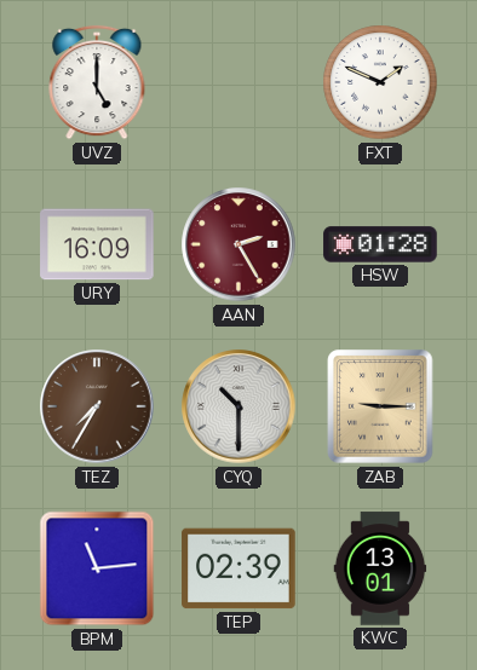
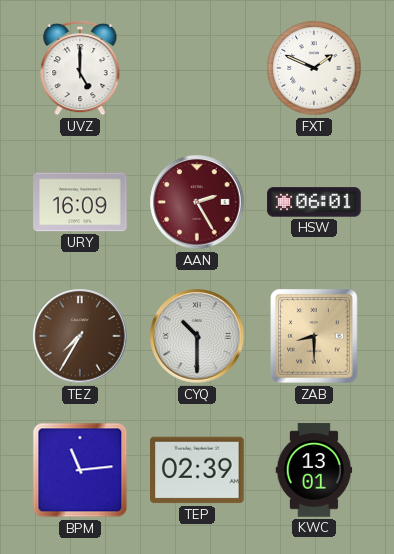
HSW: 01:28 -> 06:01 (314, 202)
ZAB: 9:15 -> 8:30 (314, 336)
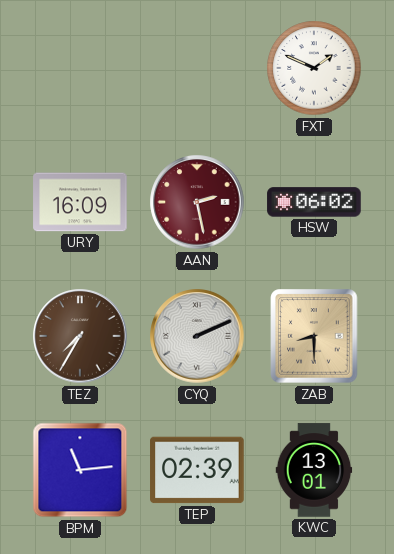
UVZ: 5:00 -> none (80, 68)
AAN: 2:25 -> 2:28 (197, 202)
HSW: 06:01 -> 06:02 (314, 202)
CYQ: 10:30 -> 2:11 (197, 336)
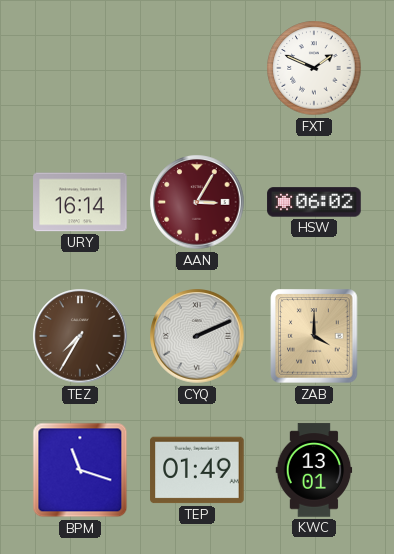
URY: 16:09 -> 16:14 (80, 202)
AAN: 2:28 -> 3:05 (197, 202)
ZAB: 8:30 -> 4:00 (314, 336)
BPM: 11:14 -> 11:18 (80, 470)
TEP: 02:39 -> 01:49 (197, 470)
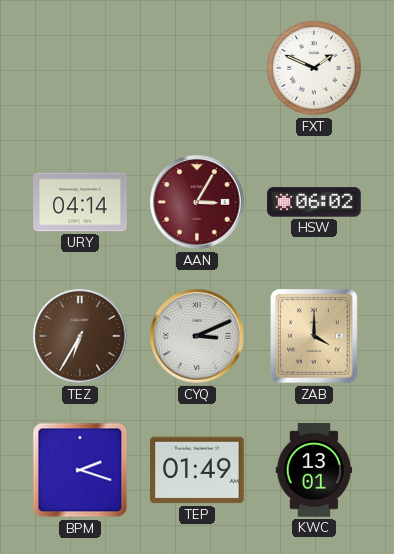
URY: 16:14 -> 04:14 (80, 202)
TEZ: 7:35 -> 6:35 (80, 336)
CYQ: 2:11 -> 3:11 (197, 336)
BPM: 11:18 -> 2:18 (80, 470)
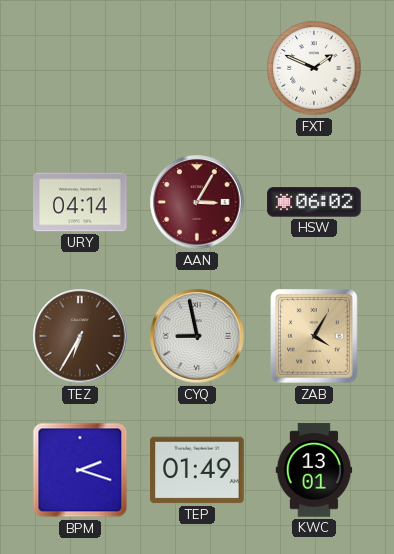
CYQ: 3:11 -> 8:58 (197, 336)
ZAB: 4:00 -> 4:05 (314, 336)
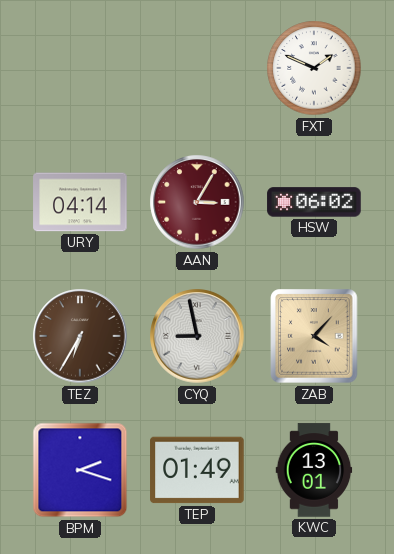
ZAB: 4:05 -> 4:07 (314, 336)
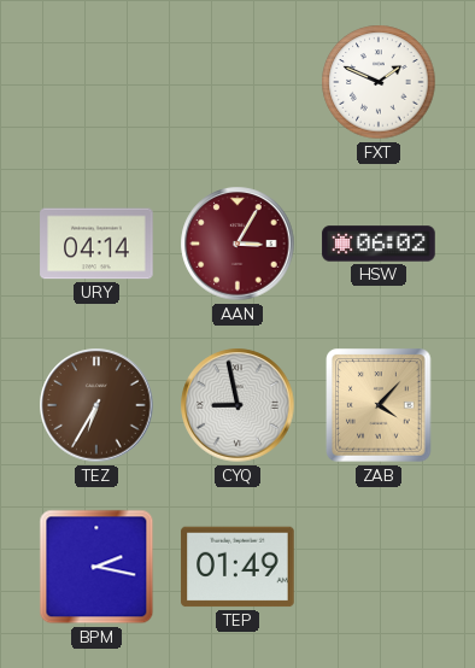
BPM: 2:18 -> 2:17 (96, 567)
KWC: 13:01 -> none (314, 470)
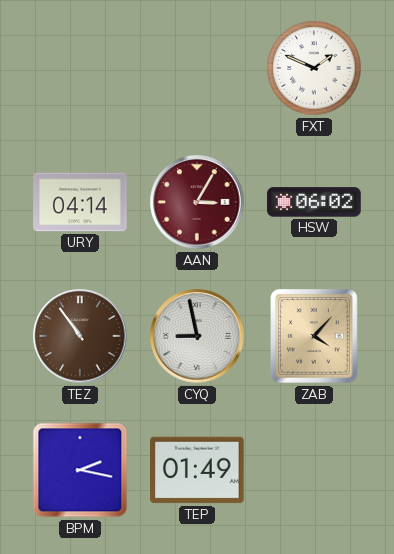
TEZ: 6:35 -> 10:54 (80, 336)
